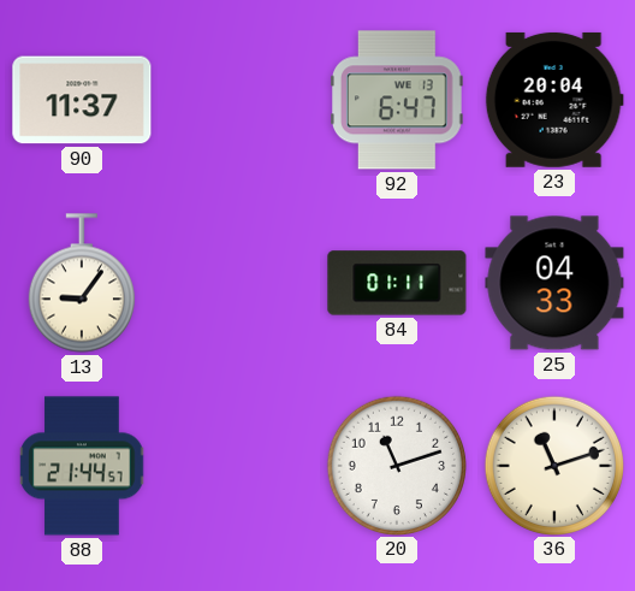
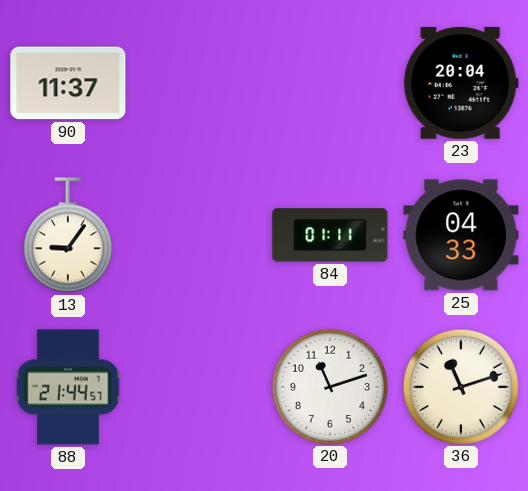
92: 6:47 -> none (398, 100)
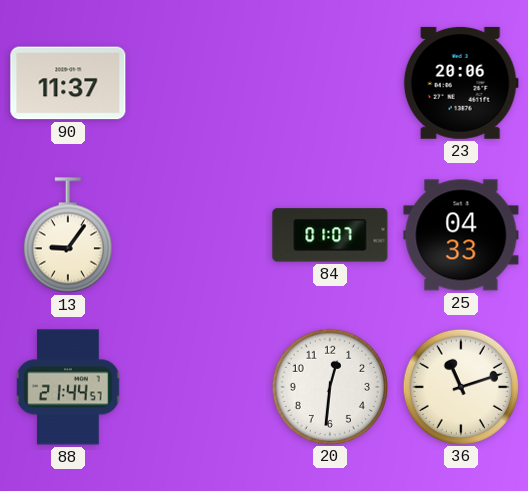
23: 20:04 -> 20:06 (461, 83)
84: 01:11 -> 01:07 (330, 235)
20: 11:12 -> 12:31 (329, 386)
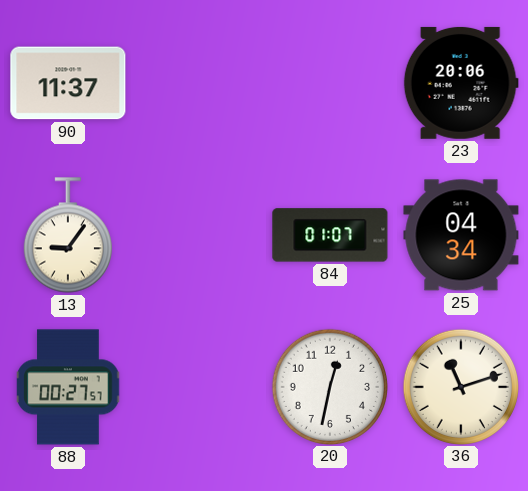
25: 04:33 -> 04:34 (461, 235)
88: 21:44 -> 00:27 (68, 387)
20: 12:31 -> 12:32 (329, 386)
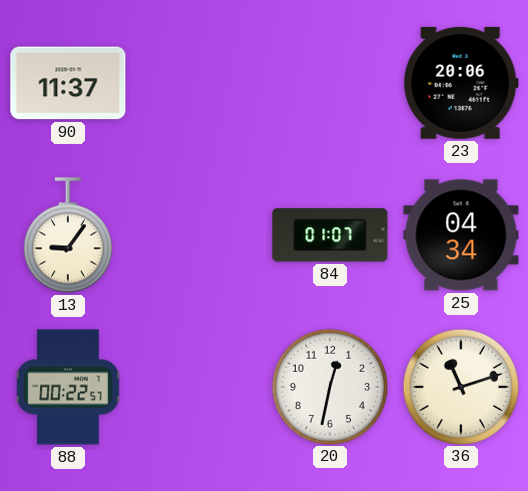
88: 00:27 -> 00:22 (68, 387)
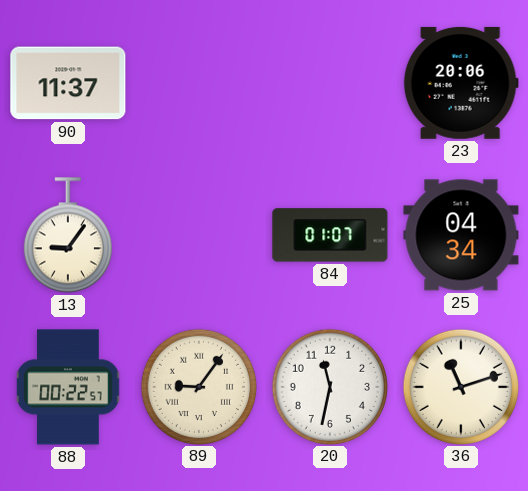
89: none -> 9:06 (198, 386)
20: 12:32 -> 11:32 (329, 386)
